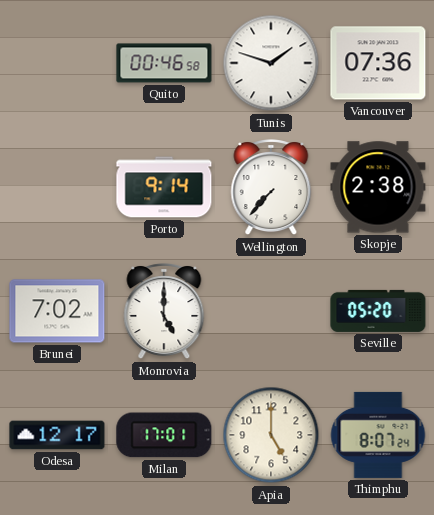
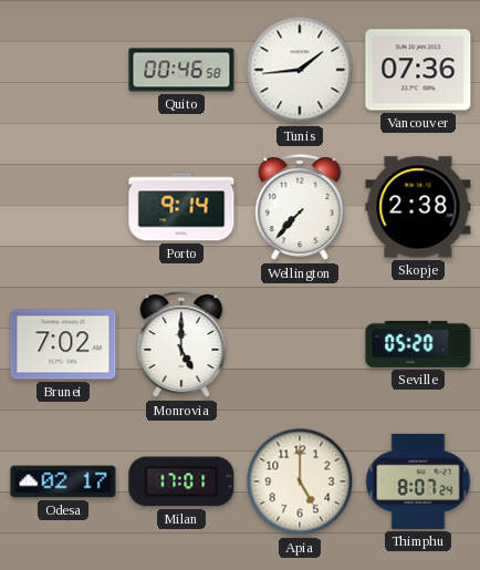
Tunis: 1:48 -> 1:44 (300, 70)
Odesa: 12:17 -> 02:17 (63, 481)
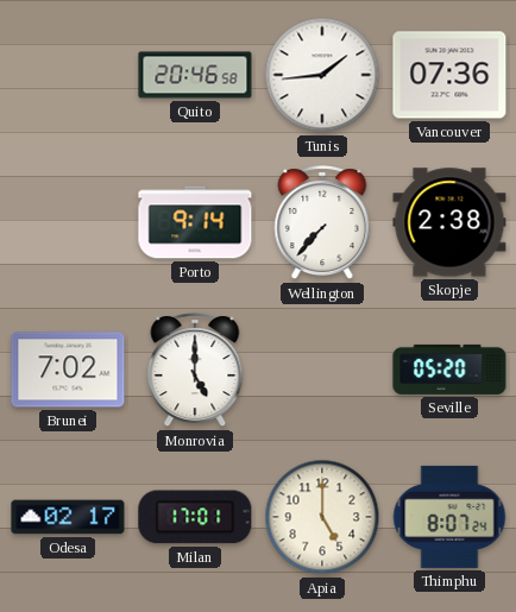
Quito: 00:46 -> 20:46 (195, 75)
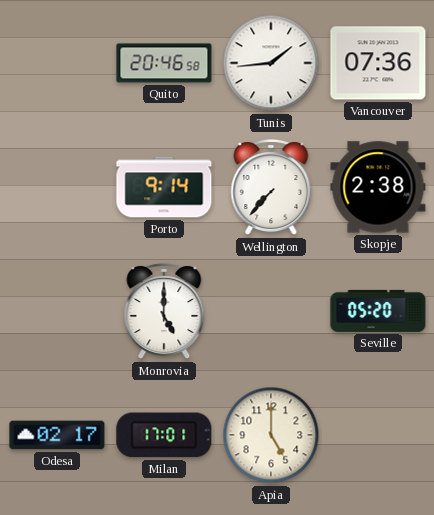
Brunei: 7:02 -> none (68, 370)
Thimphu: 8:07 -> none (449, 517)
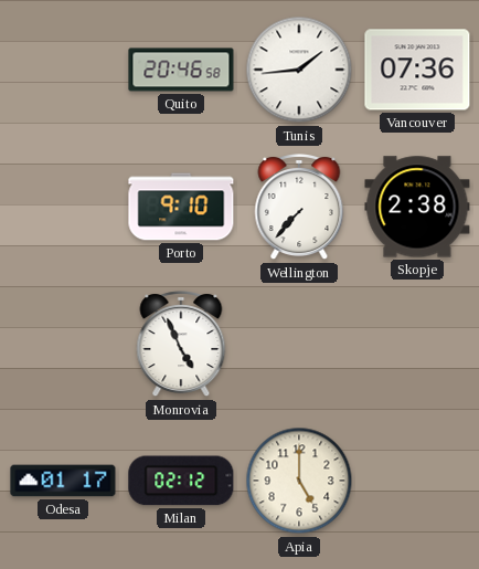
Porto: 9:14 -> 9:10 (181, 207)
Monrovia: 5:00 -> 4:56 (181, 345)
Seville: 05:20 -> none (378, 311)
Odesa: 02:17 -> 01:17 (63, 481)
Milan: 17:01 -> 02:12 (181, 481)
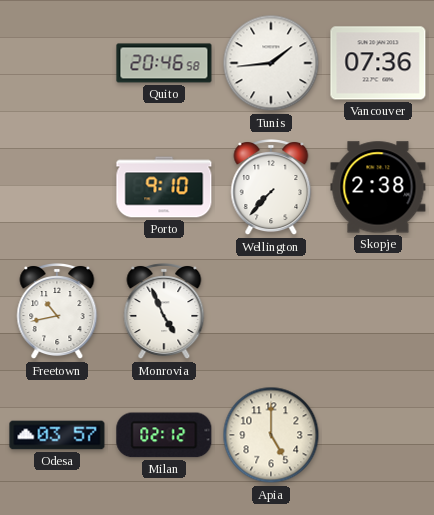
Freetown: none -> 10:43 (57, 312)
Odesa: 01:17 -> 03:57 (57, 435)
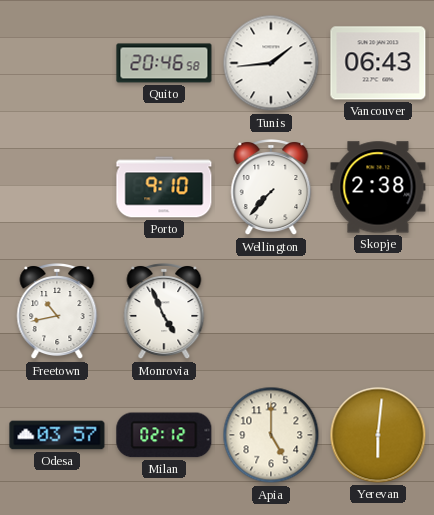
Vancouver: 07:36 -> 06:43 (378, 63)
Yerevan: none -> 6:01 (378, 435)
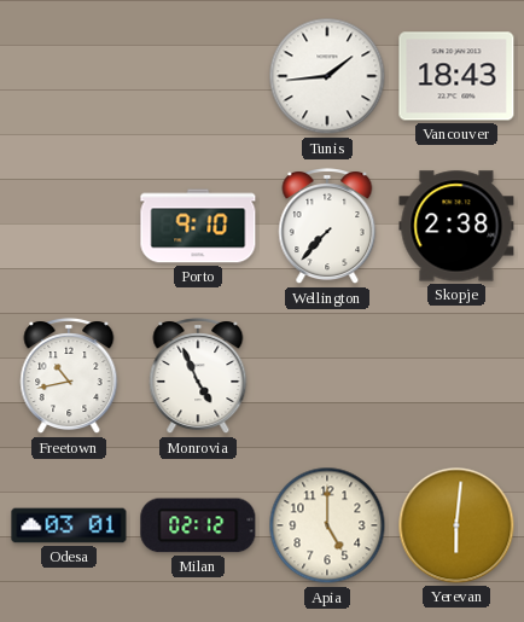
Quito: 20:46 -> none (164, 63)
Vancouver: 06:43 -> 18:43 (456, 76)
Odesa: 03:57 -> 03:01 (69, 525)
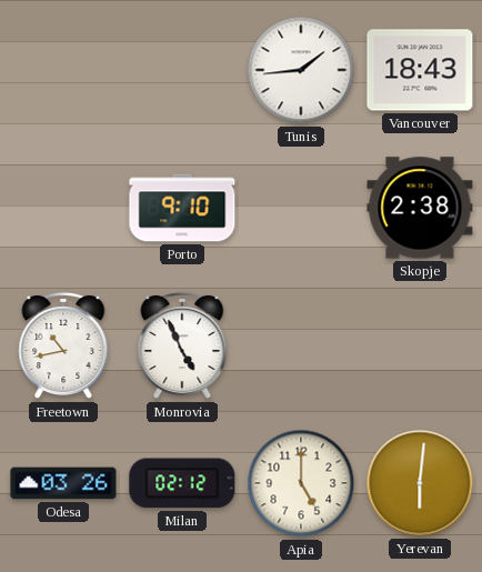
Wellington: 7:37 -> none (327, 227)
Odesa: 03:01 -> 03:26 (63, 483)
